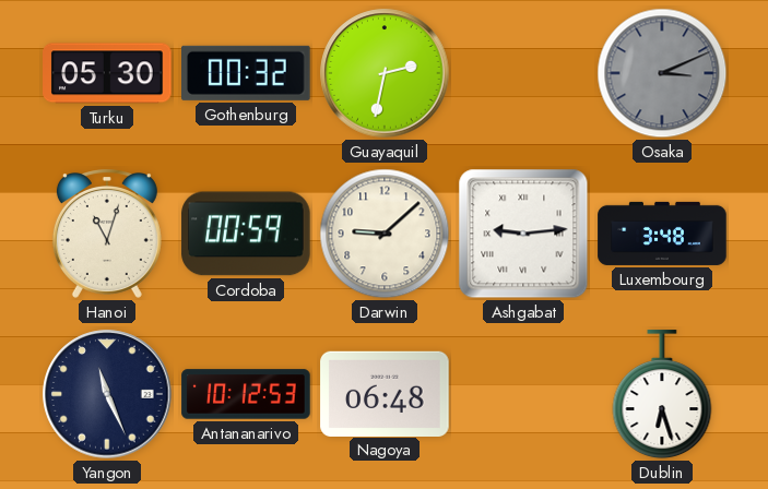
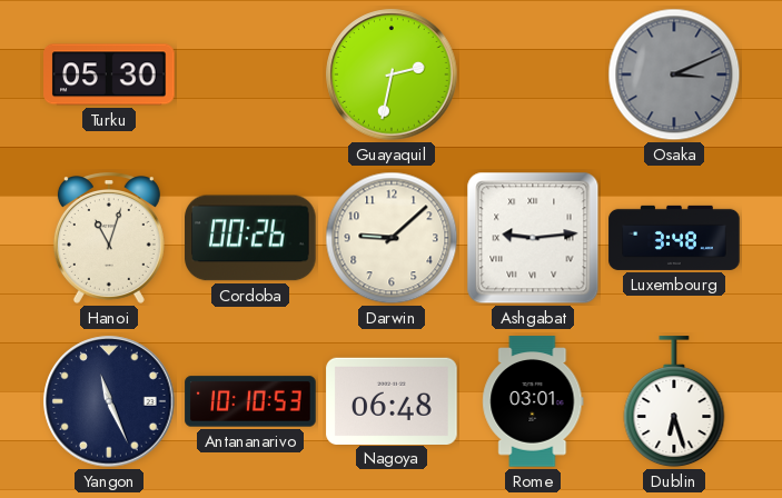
Gothenburg: 00:32 -> none (247, 73)
Cordoba: 00:59 -> 00:26 (250, 238)
Antananarivo: 10:12 -> 10:10 (250, 401)
Rome: none -> 03:01 (533, 401)
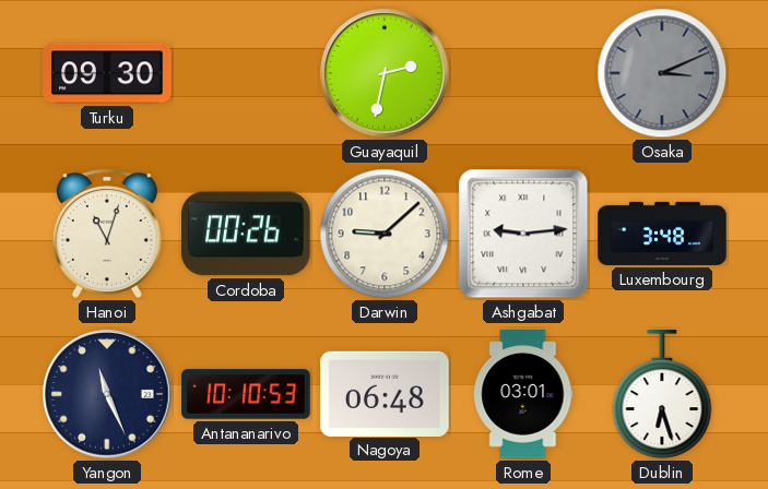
Turku: 05:30 -> 09:30 (107, 73)
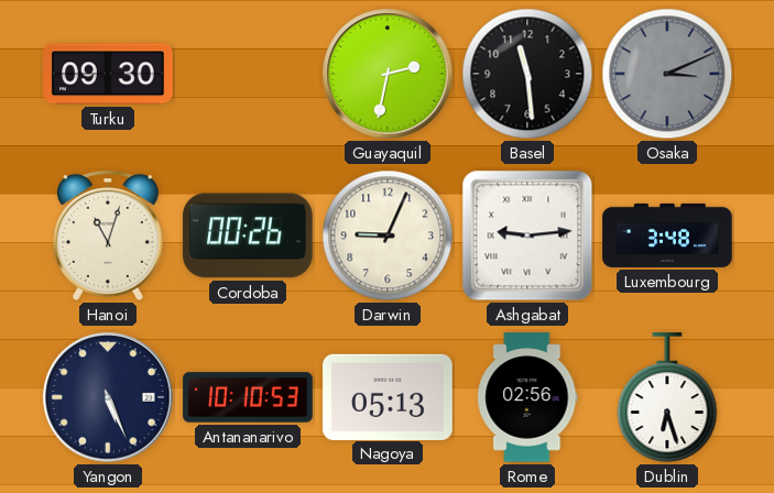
Basel: none -> 11:29 (527, 74)
Darwin: 9:08 -> 9:04 (388, 235)
Yangon: 11:26 -> 5:26 (108, 397)
Nagoya: 06:48 -> 05:13 (388, 396)
Rome: 03:01 -> 02:56 (527, 397)
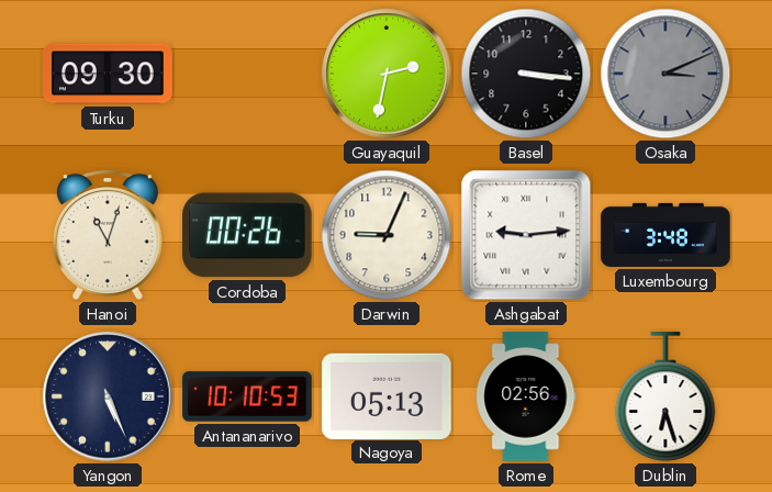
Basel: 11:29 -> 3:16 (526, 74)
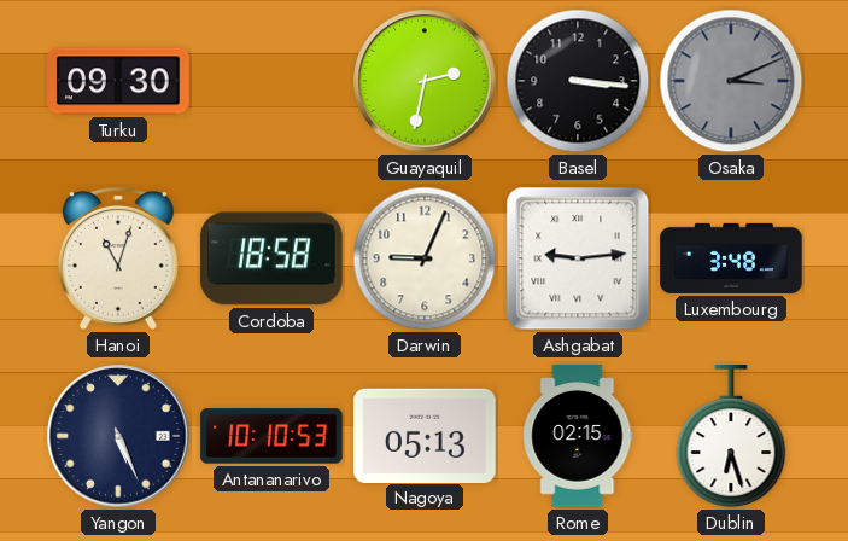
Cordoba: 00:26 -> 18:58 (271, 258)
Rome: 02:56 -> 02:15 (578, 436)
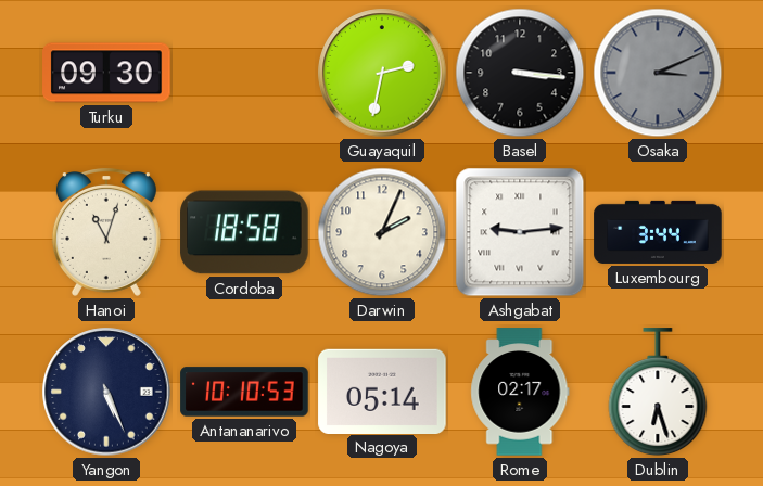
Darwin: 9:04 -> 2:04 (382, 232)
Luxembourg: 3:48 -> 3:44 (658, 232)
Nagoya: 05:13 -> 05:14 (382, 391)
Rome: 02:15 -> 02:17 (520, 392)
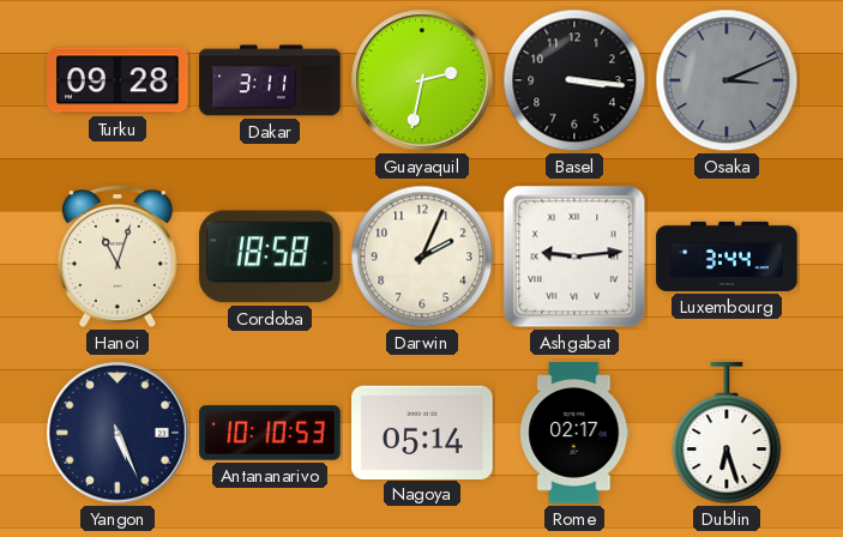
Turku: 09:30 -> 09:28 (118, 80)
Dakar: none -> 3:11 (270, 80)
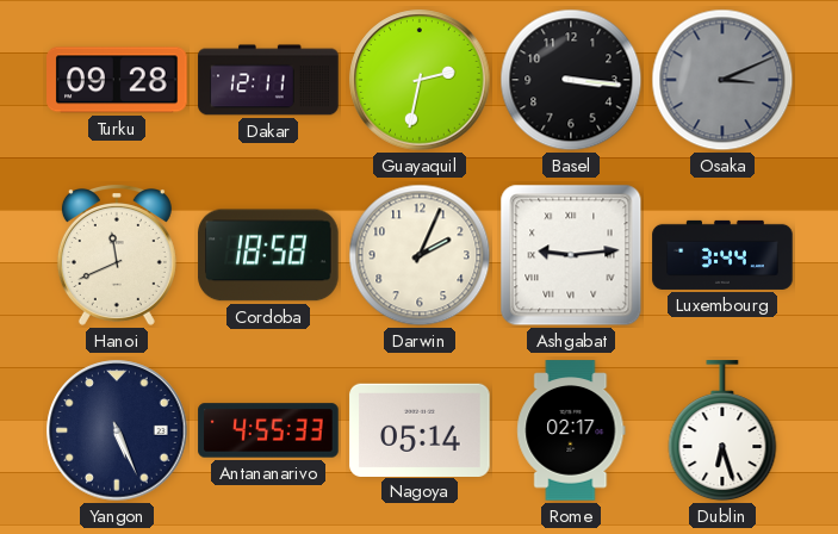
Dakar: 3:11 -> 12:11 (268, 80)
Hanoi: 11:03 -> 11:41 (117, 256)
Antananarivo: 10:10 -> 4:55 (268, 430)
